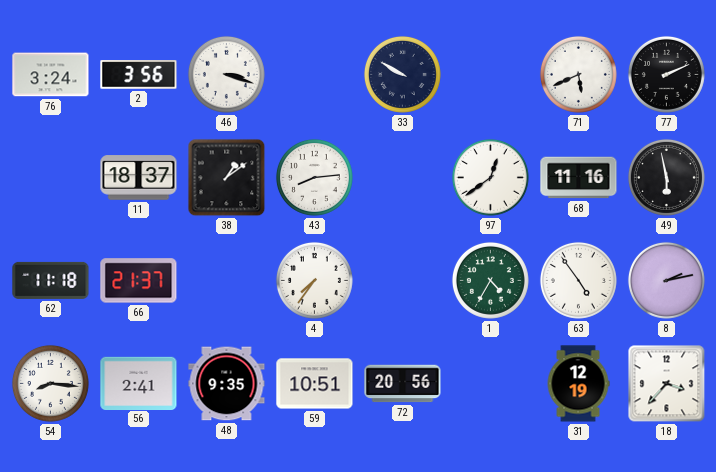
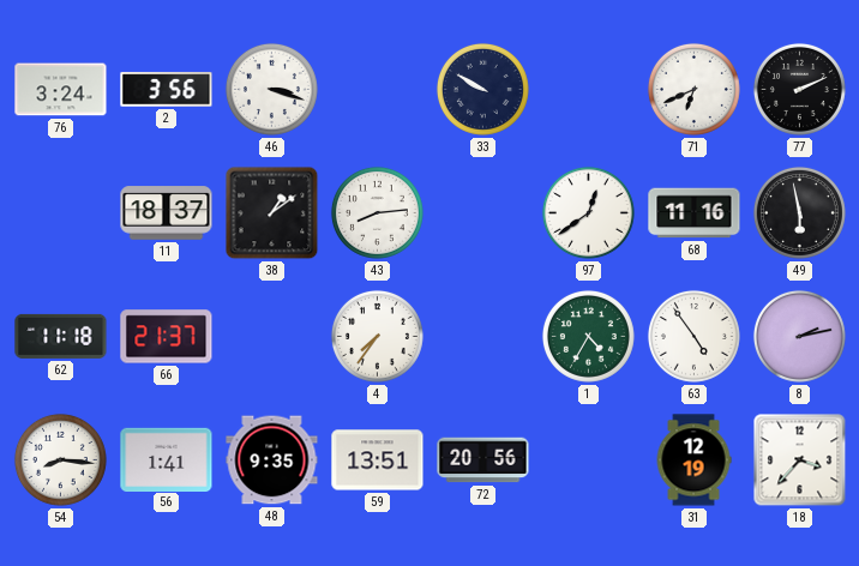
71: 5:41 -> 6:41 (693, 89)
56: 2:41 -> 1:41 (167, 459)
59: 10:51 -> 13:51 (378, 460)
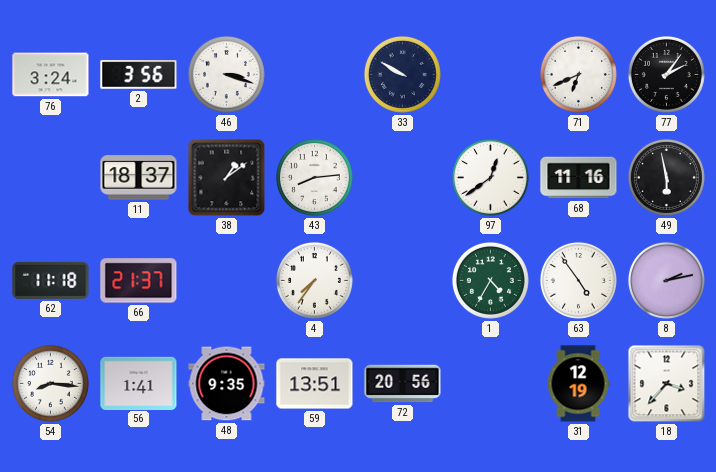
77: 2:11 -> 2:06 (666, 74)
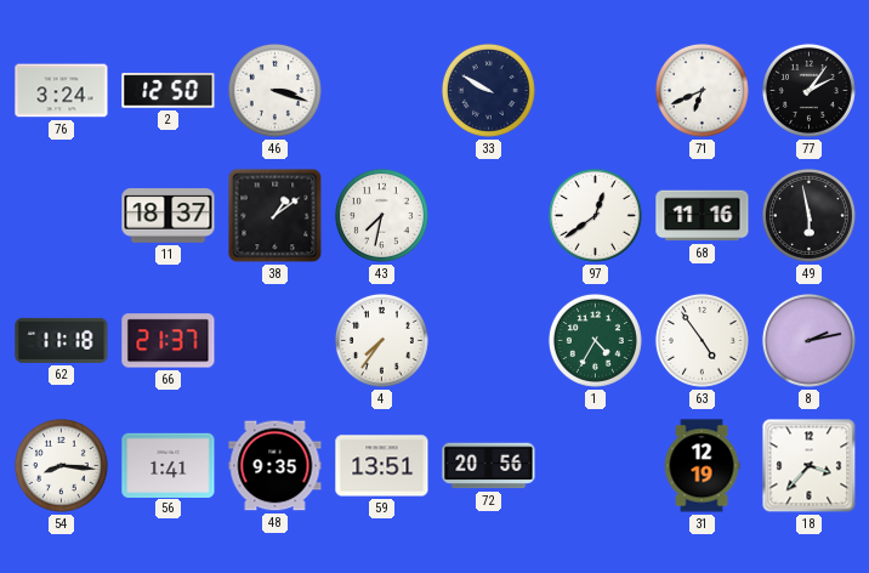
2: 3:56 -> 12:50 (169, 91)
43: 8:14 -> 7:32 (381, 215)
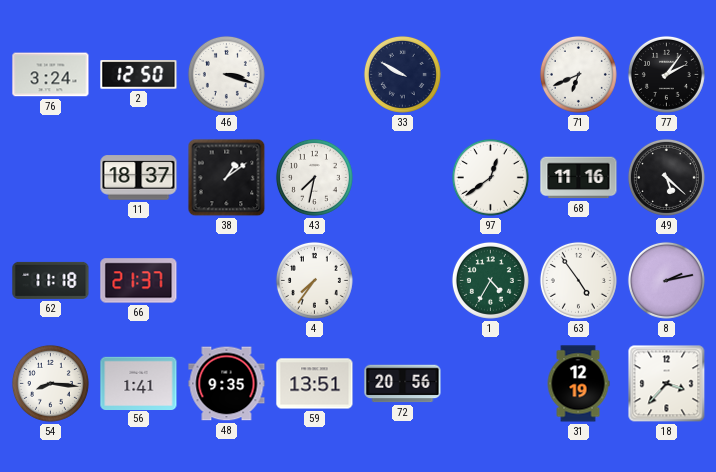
49: 5:58 -> 5:22 (666, 177)
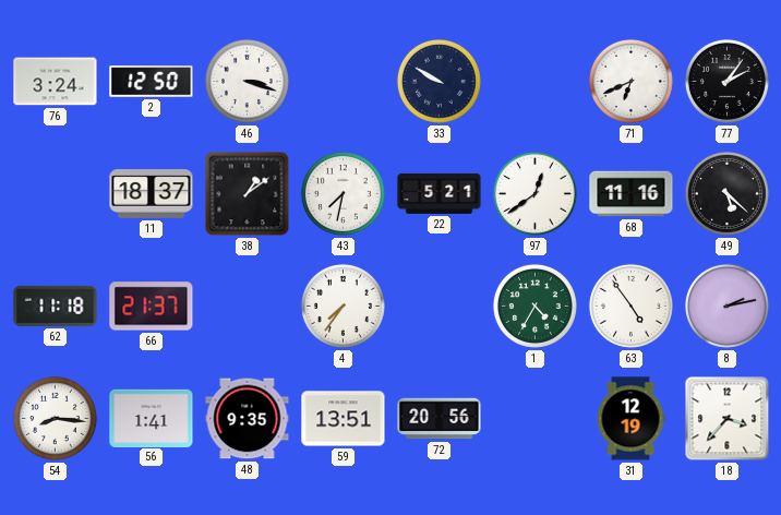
22: none -> 5:21 (440, 193)
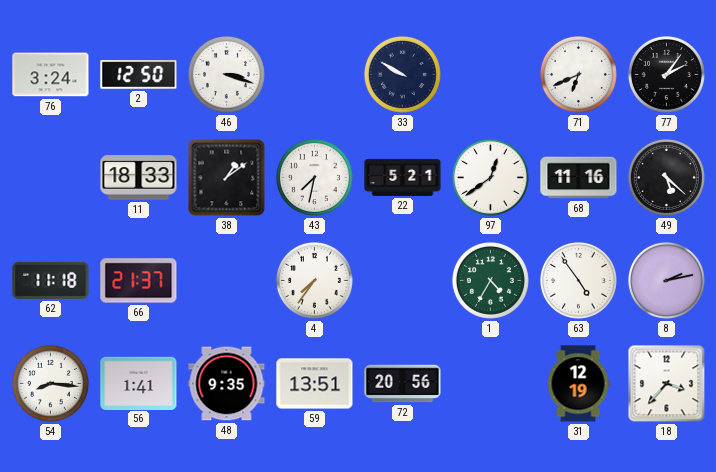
11: 18:37 -> 18:33 (139, 178)
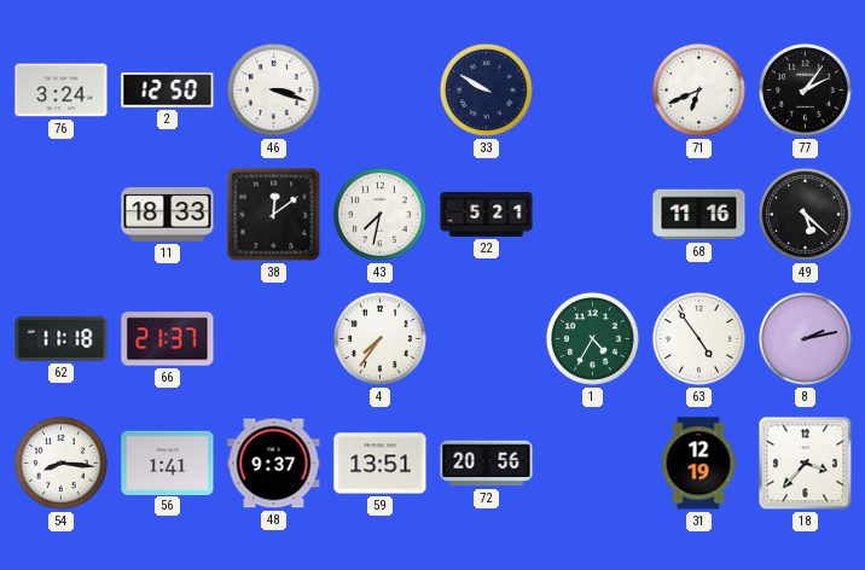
38: 1:09 -> 12:09 (274, 215)
97: 12:39 -> none (490, 177)
48: 9:35 -> 9:37 (274, 464)
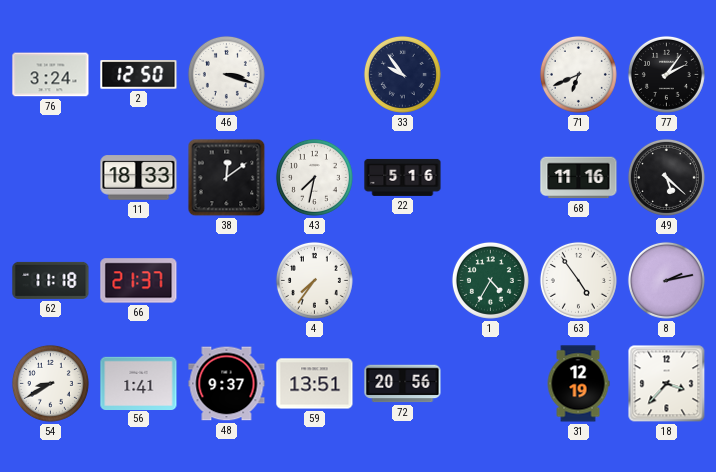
33: 9:50 -> 9:54 (402, 74)
22: 5:21 -> 5:16 (403, 177)
54: 8:16 -> 8:40 (50, 383)
